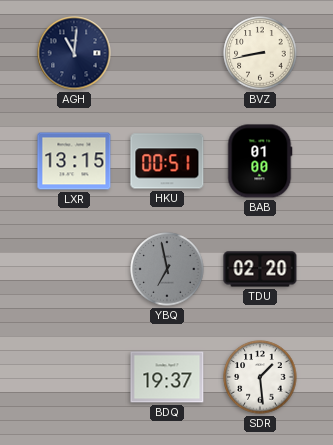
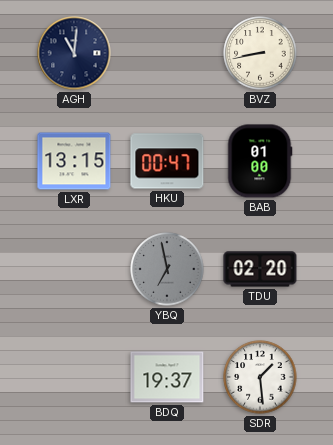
HKU: 00:51 -> 00:47 (167, 161)
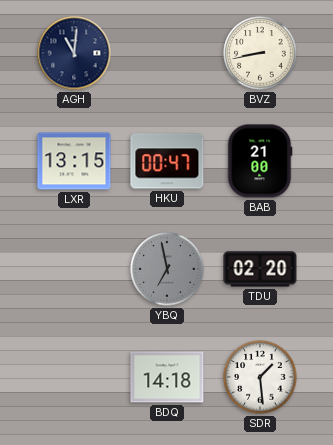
BAB: 01:00 -> 21:00 (260, 161)
BDQ: 19:37 -> 14:18 (167, 377)
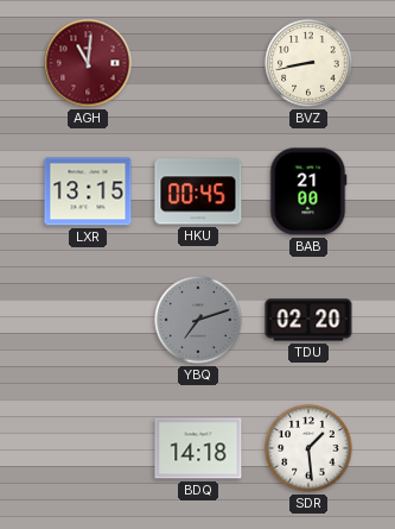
AGH dial: navy -> burgundy (88, 63)
HKU: 00:47 -> 00:45 (198, 191)
YBQ: 6:58 -> 7:12 (198, 320)
